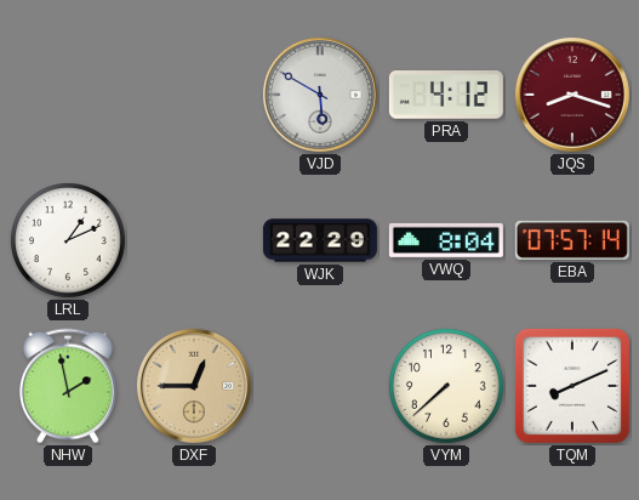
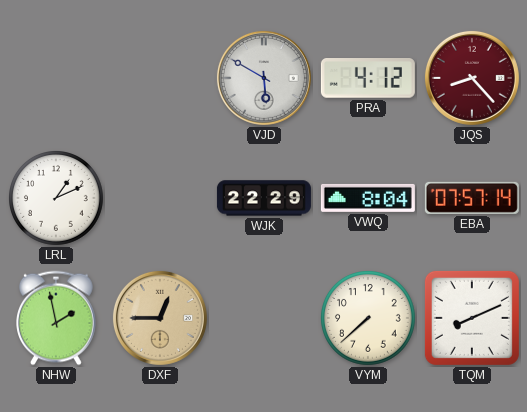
JQS: 8:18 -> 8:23 (472, 78)
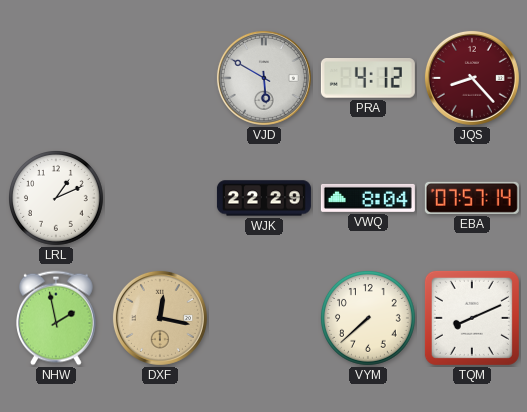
DXF: 12:45 -> 12:17 (160, 318)
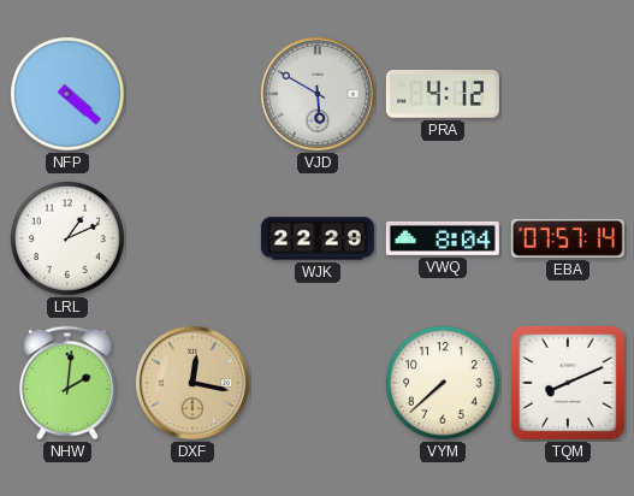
NFP: none -> 4:22 (69, 95)
JQS: 8:23 -> none (472, 78)
NHW: 1:58 -> 2:01 (69, 383)
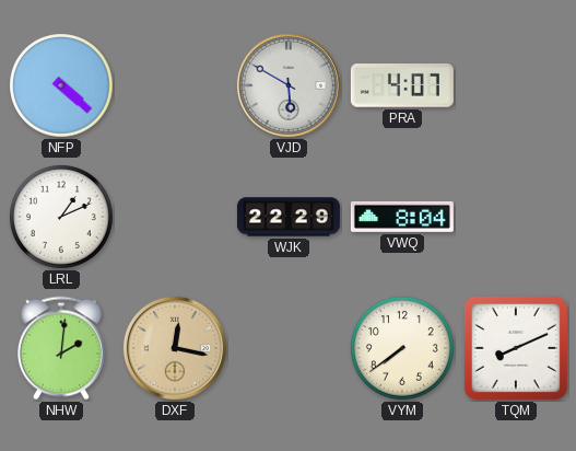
PRA: 4:12 -> 4:07 (402, 86)
EBA: 07:57 -> none (568, 238)
VYM: 7:38 -> 7:39 (403, 349)
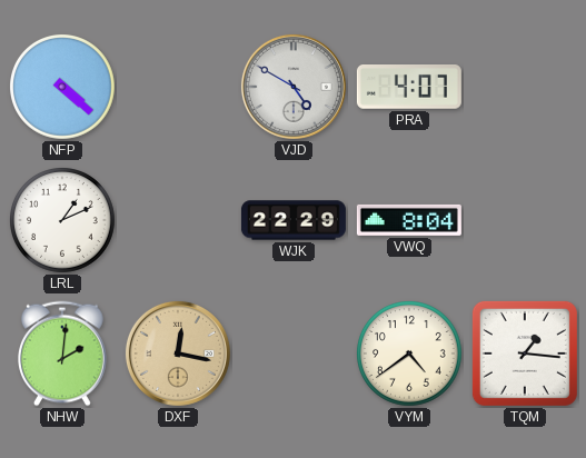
VJD: 5:50 -> 4:50 (294, 87)
VYM: 7:39 -> 4:39 (410, 355)
TQM: 8:11 -> 1:16 (525, 354)
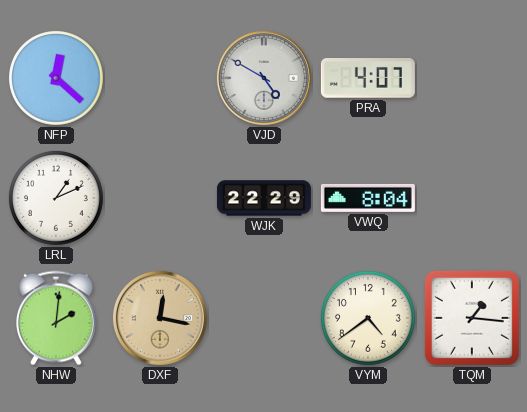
NFP: 4:22 -> 12:22 (57, 79)
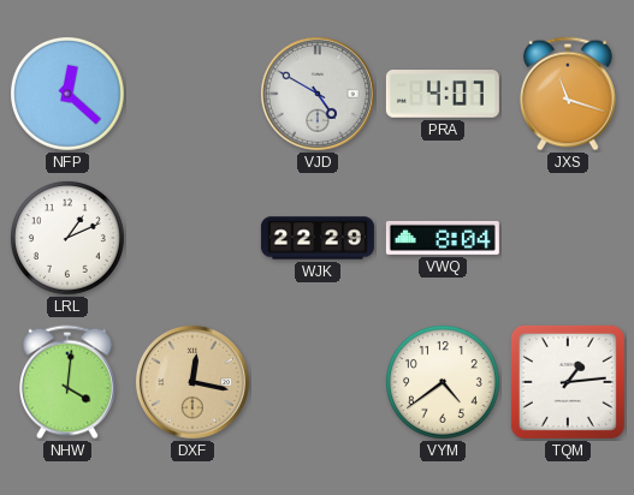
JXS: none -> 11:18 (569, 94)
NHW: 2:01 -> 4:01 (69, 382)
TQM: 1:16 -> 1:14 (568, 382)
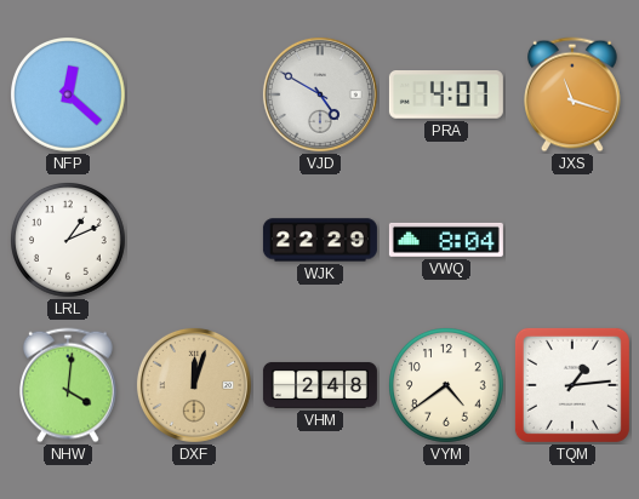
DXF: 12:17 -> 12:03 (194, 385)
VHM: none -> 2:48 (320, 385)
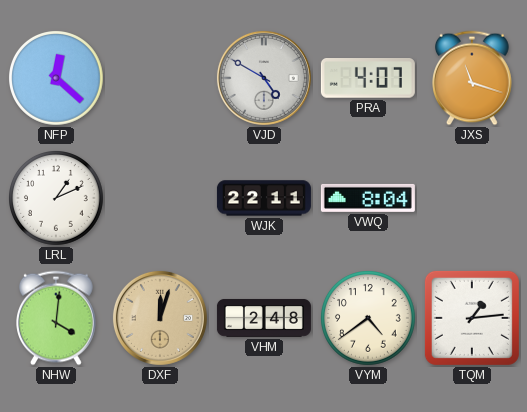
WJK: 22:29 -> 22:11 (264, 198)
